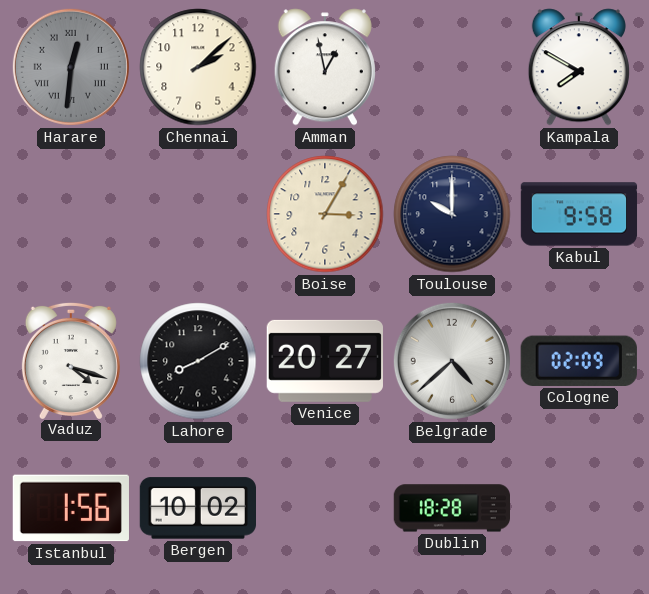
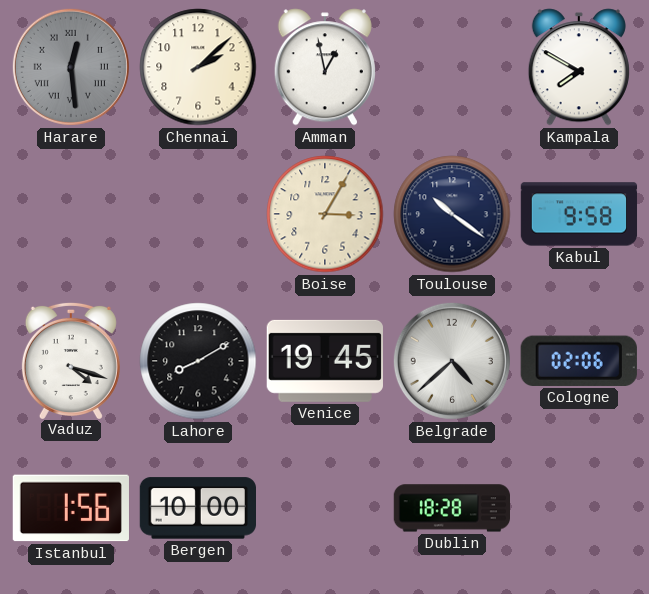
Harare: 12:31 -> 12:29 (71, 67)
Toulouse: 10:00 -> 10:21 (452, 214)
Venice: 20:27 -> 19:45 (325, 361)
Cologne: 02:09 -> 02:06 (579, 361)
Bergen: 10:02 -> 10:00 (197, 508)
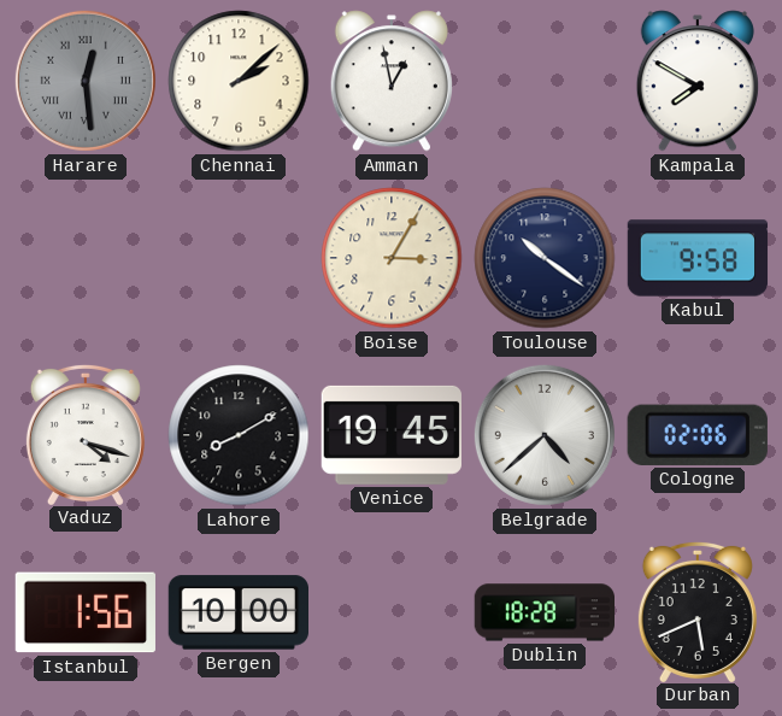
Durban: none -> 5:41 (698, 611)
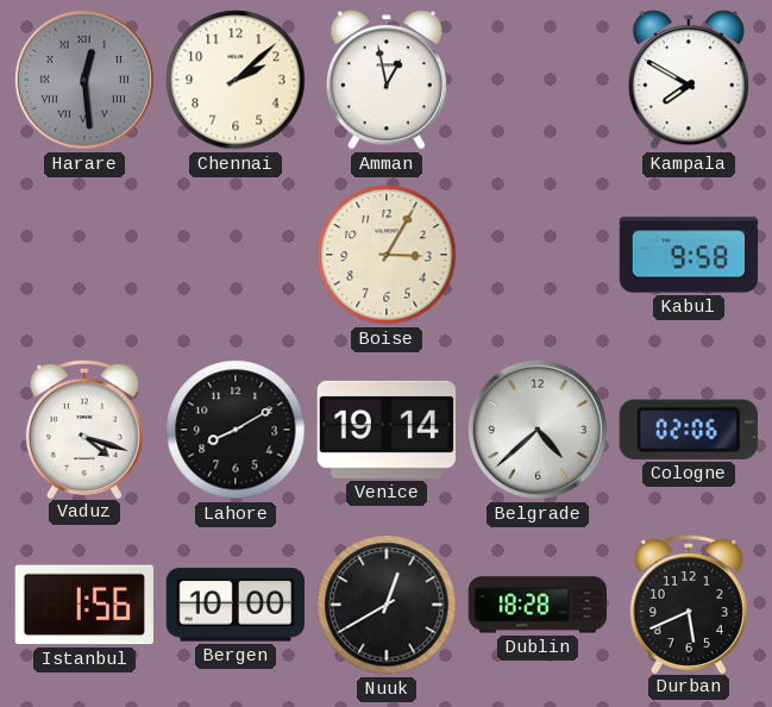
Toulouse: 10:21 -> none (545, 258)
Venice: 19:45 -> 19:14 (387, 430)
Nuuk: none -> 12:40 (387, 605)
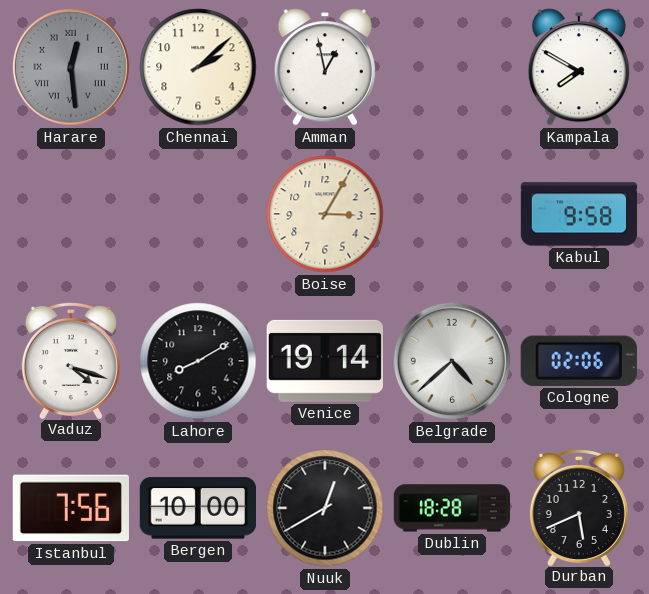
Istanbul: 1:56 -> 7:56 (70, 508)
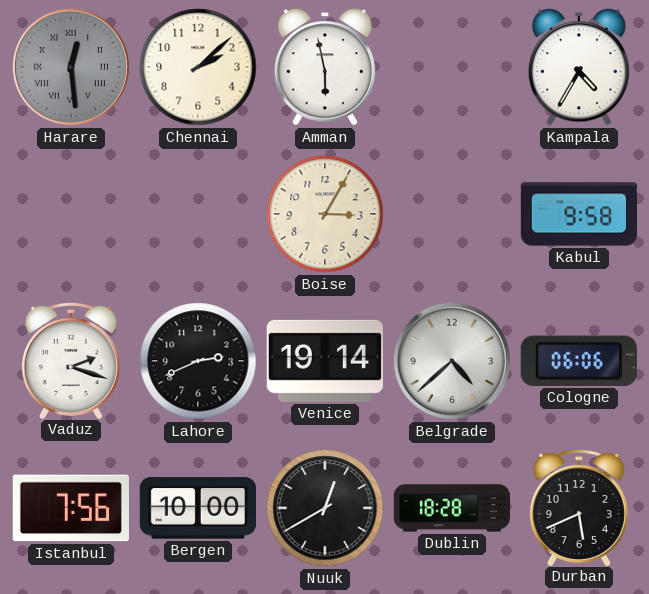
Amman: 12:58 -> 5:58 (325, 67)
Kampala: 7:50 -> 4:35 (579, 67)
Vaduz: 4:18 -> 2:18 (71, 360)
Lahore: 8:10 -> 2:41 (198, 361)
Cologne: 02:06 -> 06:06 (579, 361)
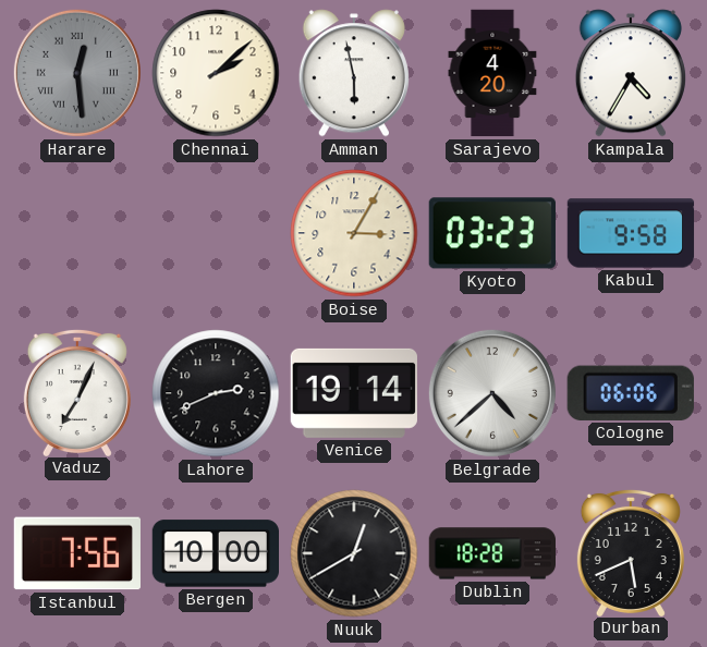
Sarajevo: none -> 4:20 (492, 73)
Kyoto: none -> 03:23 (492, 233)
Vaduz: 2:18 -> 7:04 (77, 392)
